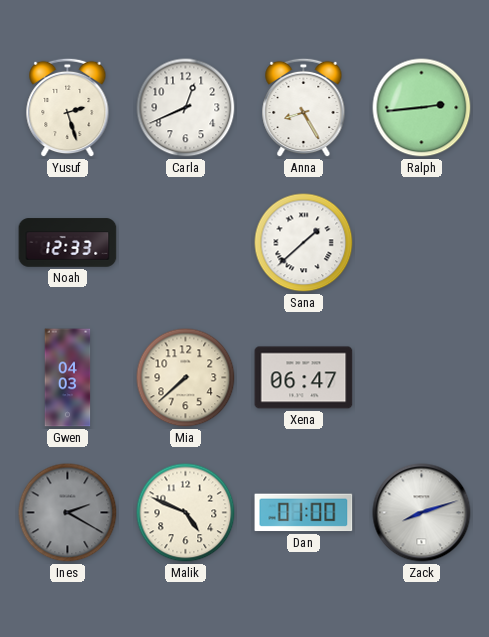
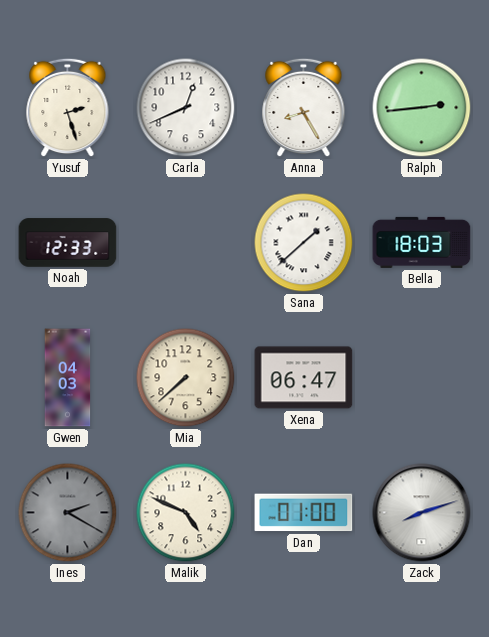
Bella: none -> 18:03 (422, 242)
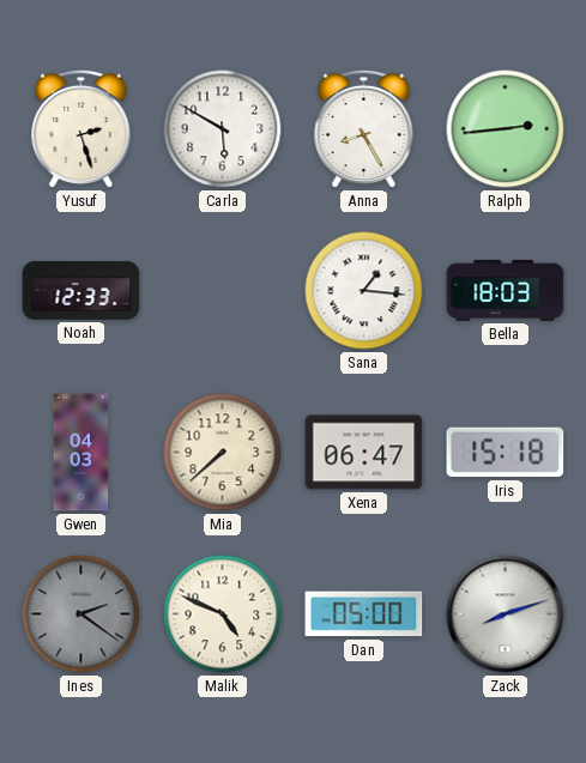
Carla: 12:41 -> 5:50 (223, 129)
Sana: 1:38 -> 1:16 (364, 291)
Iris: none -> 15:18 (506, 453)
Ines: 2:20 -> 2:21 (81, 614)
Dan: 01:00 -> 05:00 (364, 614)
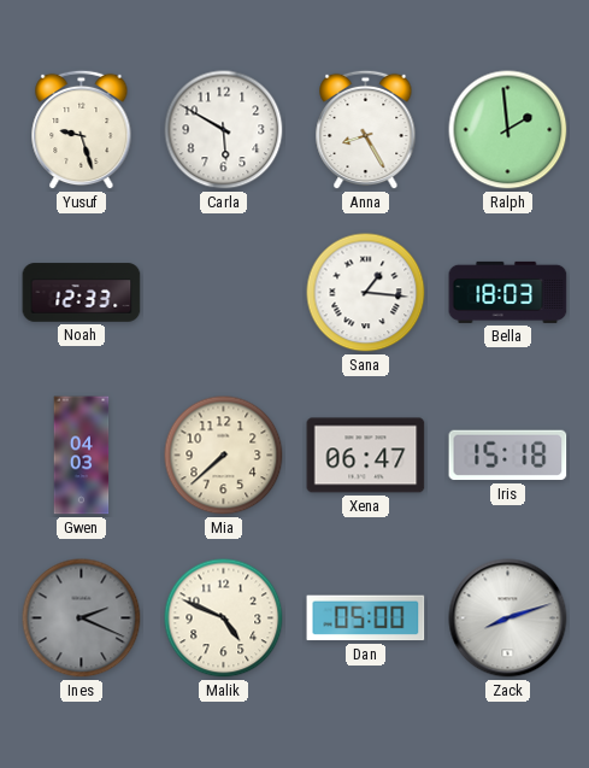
Yusuf: 2:27 -> 9:27 (82, 130)
Ralph: 2:44 -> 1:59 (508, 130)
Ines: 2:21 -> 2:19 (82, 618)
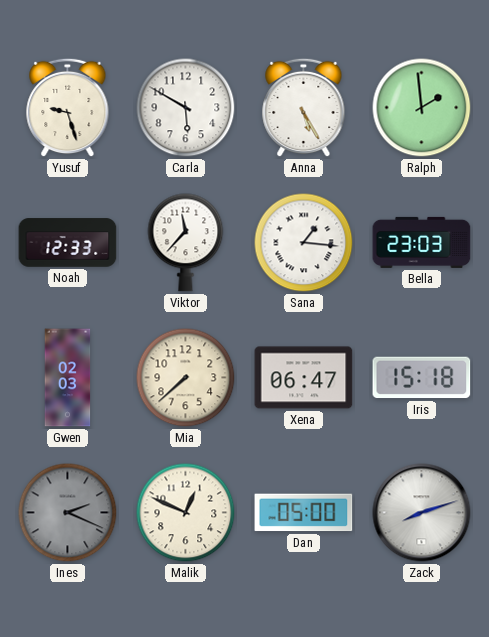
Anna: 8:25 -> 5:25 (304, 108)
Viktor: none -> 11:37 (186, 243)
Bella: 18:03 -> 23:03 (422, 242)
Gwen: 04:03 -> 02:03 (68, 378)
Malik: 4:49 -> 12:49 (186, 513)
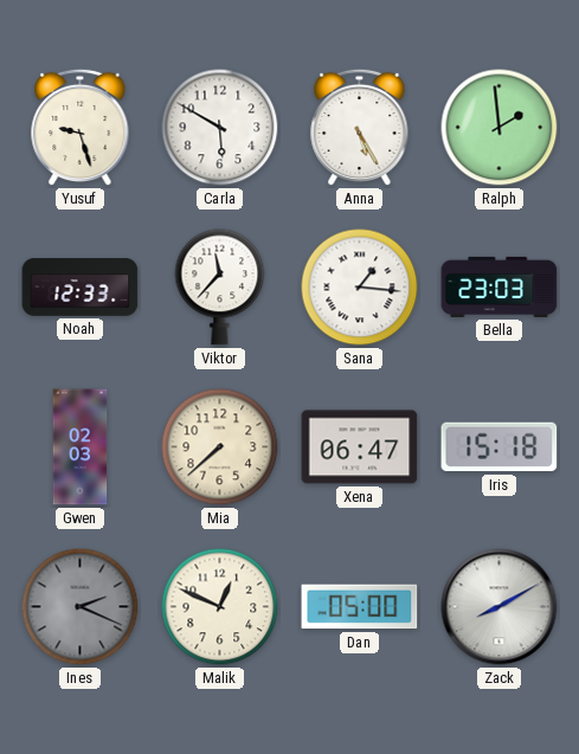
Zack: 8:12 -> 8:10 (500, 607)
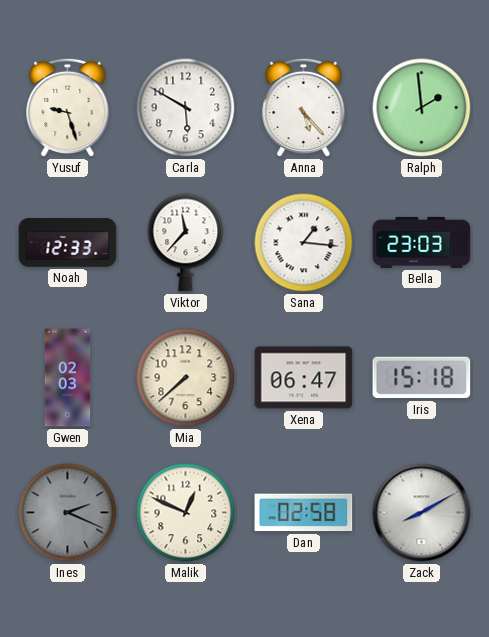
Anna: 5:25 -> 5:23 (304, 108)
Dan: 05:00 -> 02:58 (304, 513)
